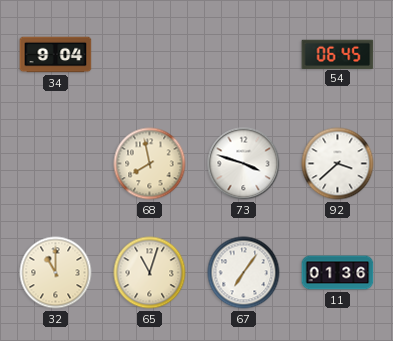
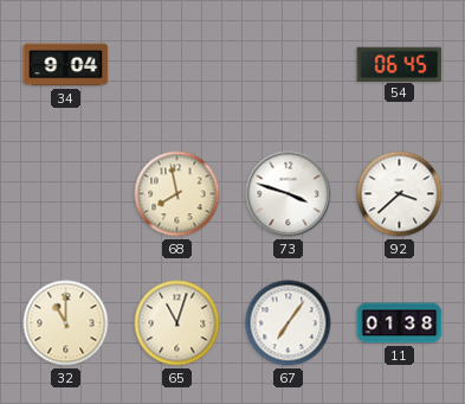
11: 01:36 -> 01:38 (400, 323)
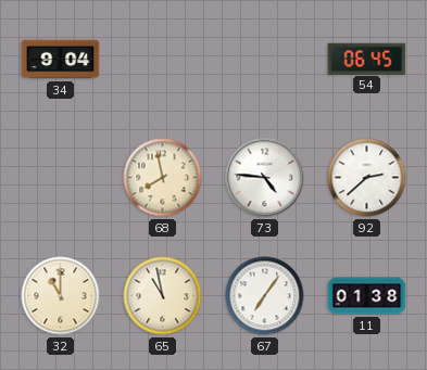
73: 3:48 -> 4:46 (265, 178)
92: 3:38 -> 2:38 (367, 178)
65: 11:03 -> 10:58 (163, 296)
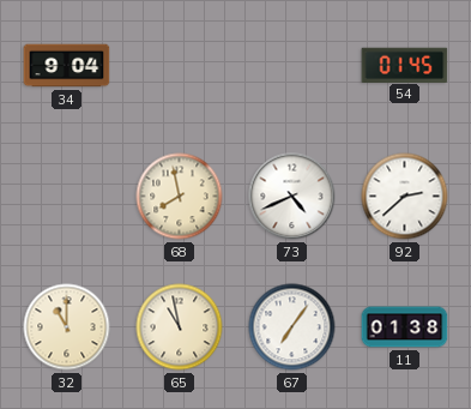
54: 06:45 -> 01:45 (405, 65)
73: 4:46 -> 4:41 (292, 197)
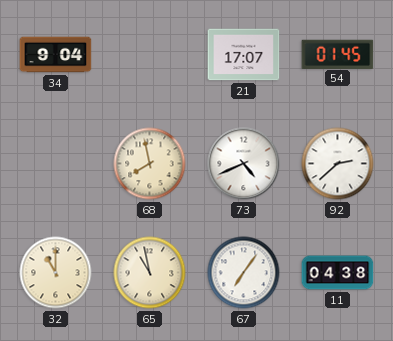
21: none -> 17:07 (244, 55)
11: 01:38 -> 04:38 (338, 273)
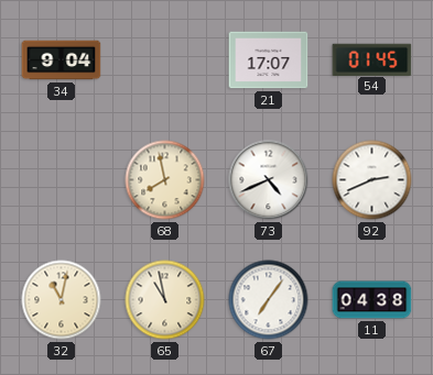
92: 2:38 -> 2:41 (372, 180)
32: 11:00 -> 11:02 (62, 300)
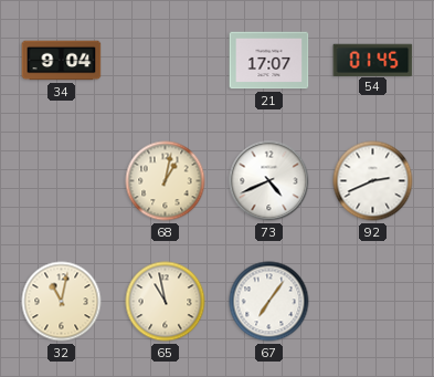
68: 7:58 -> 1:02 (166, 181)
11: 04:38 -> none (372, 300)
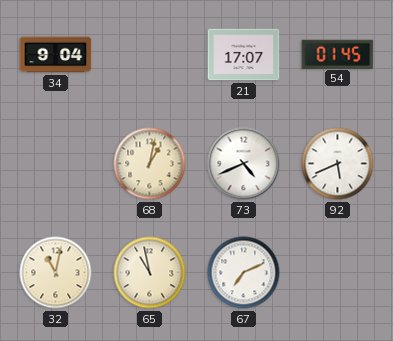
92: 2:41 -> 5:41 (338, 164)
67: 7:06 -> 7:11 (244, 273)
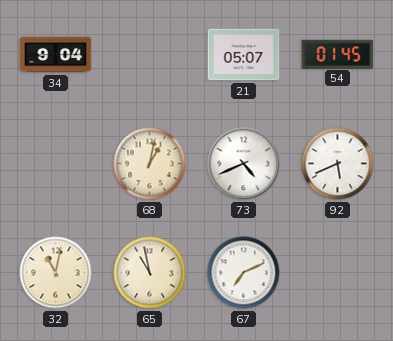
21: 17:07 -> 05:07 (244, 55)
